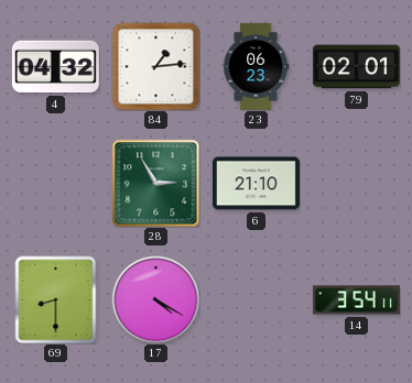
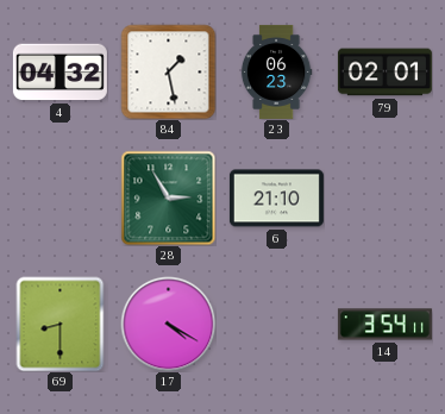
84: 1:14 -> 1:28 (168, 71)
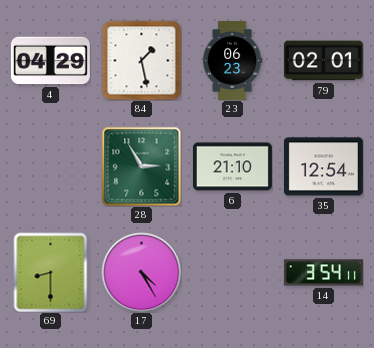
4: 04:32 -> 04:29 (50, 61)
35: none -> 12:54 (323, 167)
17: 4:20 -> 4:25 (141, 272)
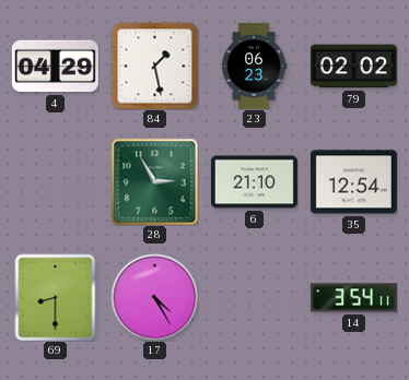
79: 02:01 -> 02:02 (353, 67)
